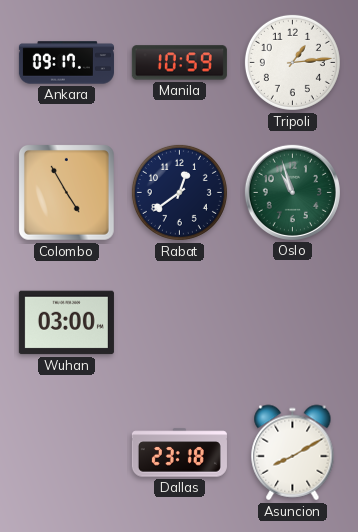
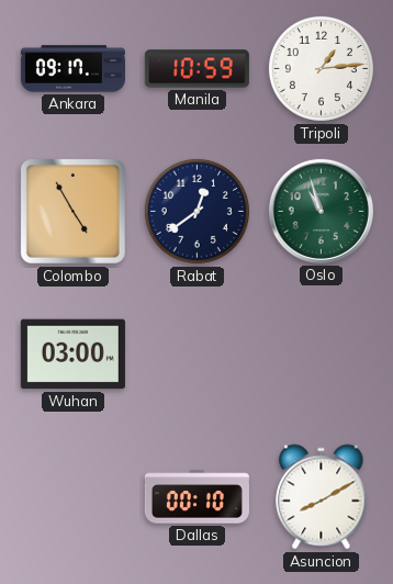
Dallas: 23:18 -> 00:10 (196, 497)
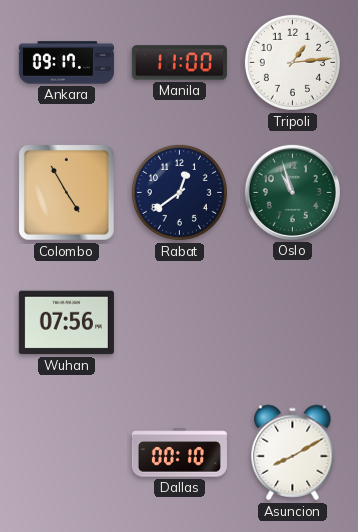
Manila: 10:59 -> 11:00 (179, 63)
Wuhan: 03:00 -> 07:56 (66, 323)
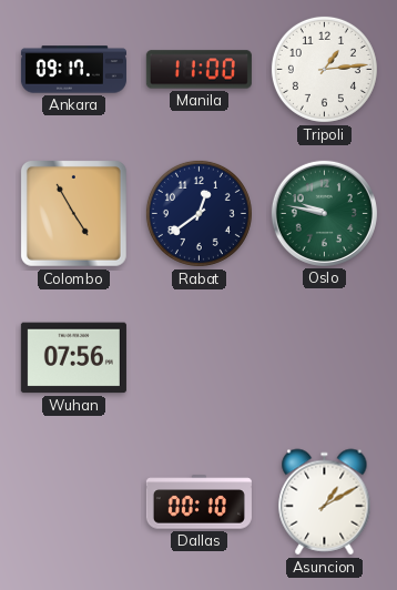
Oslo: 10:57 -> 9:47 (324, 213)
Asuncion: 8:10 -> 1:10 (325, 502)
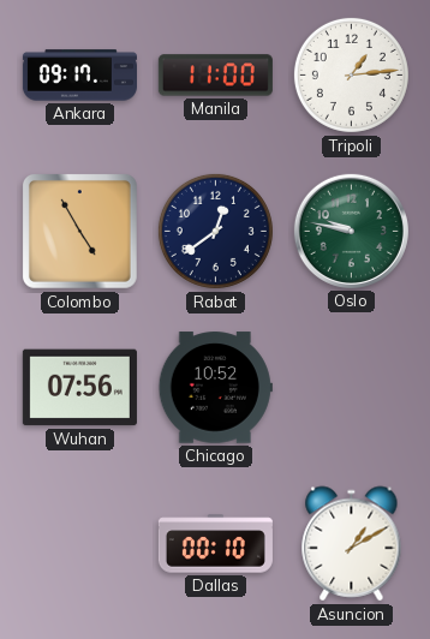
Chicago: none -> 10:52 (215, 388)
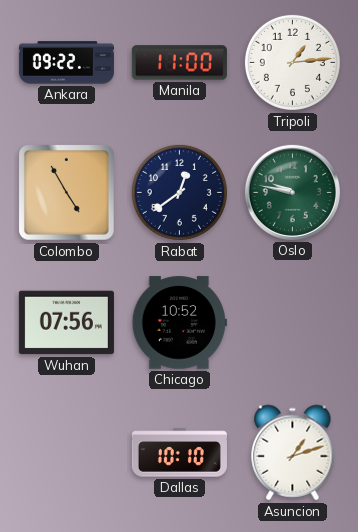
Ankara: 09:17 -> 09:22 (66, 63)
Dallas: 00:10 -> 10:10 (179, 453)
Asuncion: 1:10 -> 1:12 (293, 453)
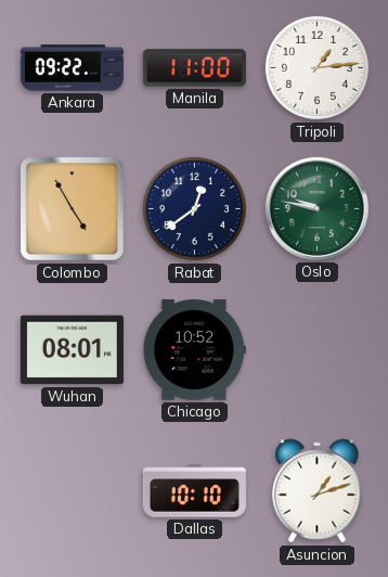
Wuhan: 07:56 -> 08:01 (72, 350)
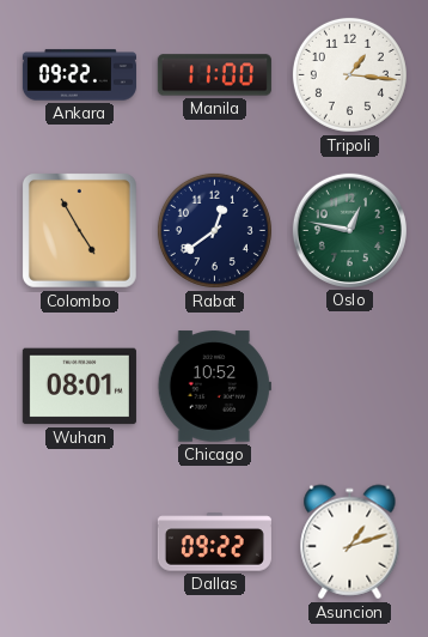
Tripoli: 1:14 -> 1:16 (349, 74)
Oslo: 9:47 -> 12:47 (349, 230)
Dallas: 10:10 -> 09:22 (214, 542)
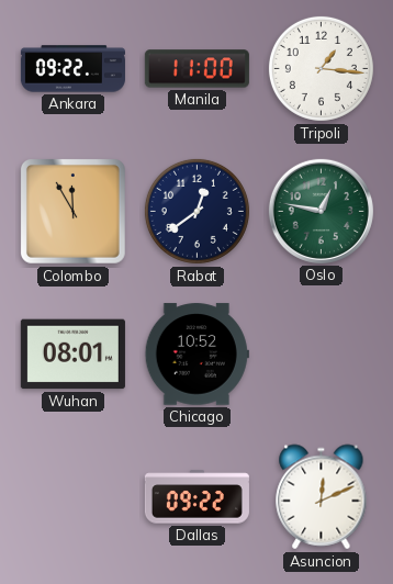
Colombo: 4:55 -> 11:55 (72, 211)
Asuncion: 1:12 -> 12:11 (322, 497)
